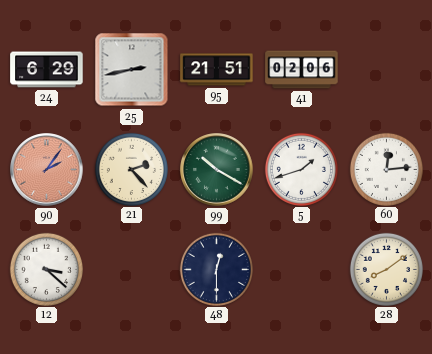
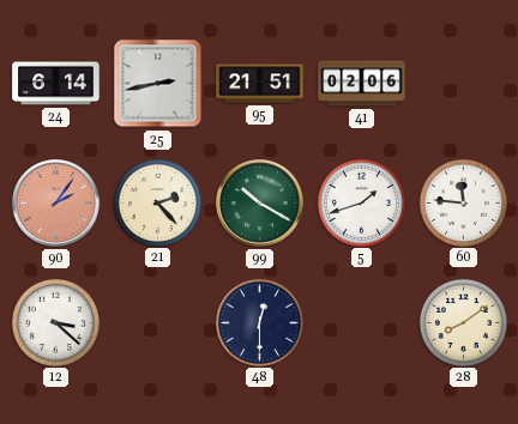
24: 6:29 -> 6:14 (56, 84)
60: 12:14 -> 11:46 (463, 202)
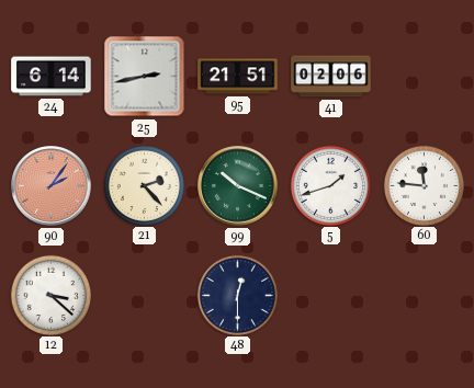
99: 10:20 -> 10:19 (238, 186)
28: 8:09 -> none (463, 322)
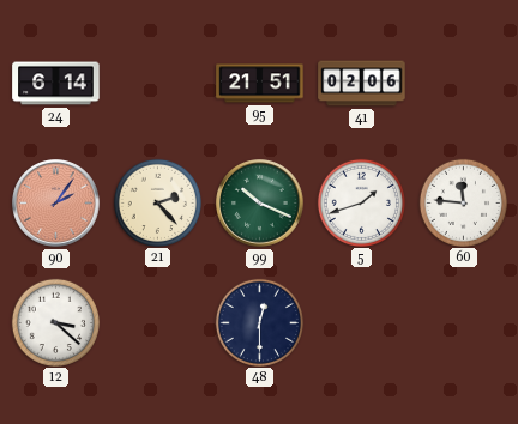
25: 2:43 -> none (145, 77)
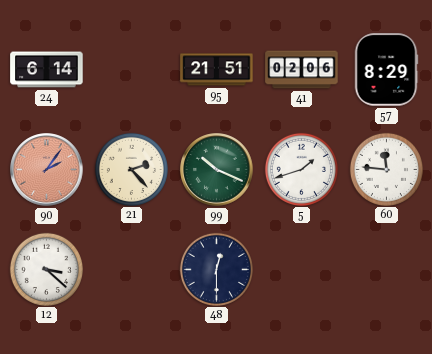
57: none -> 8:29 (386, 70)
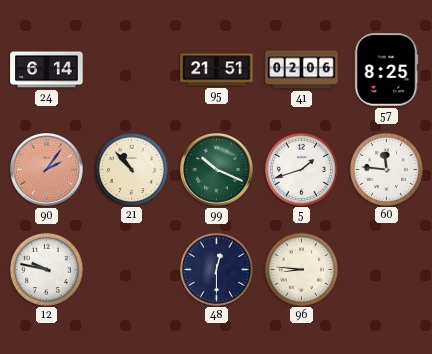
57: 8:29 -> 8:25 (386, 70)
21: 2:23 -> 10:53 (131, 169)
12: 3:22 -> 9:47 (46, 269)
96: none -> 8:46 (301, 269)
